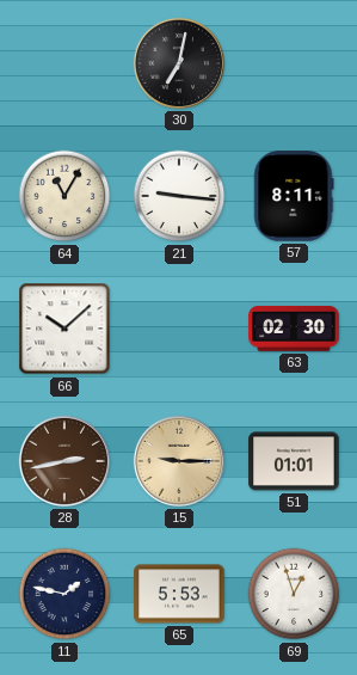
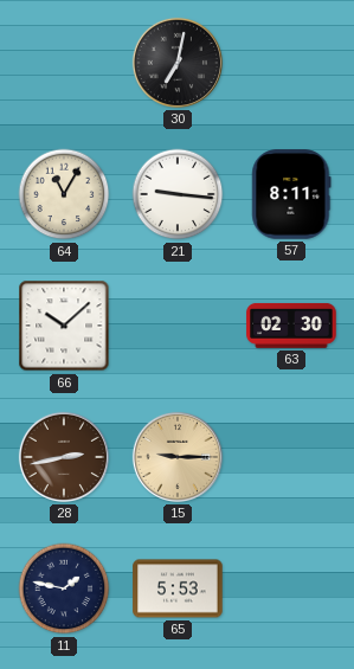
51: 01:01 -> none (294, 461)
69: 12:57 -> none (294, 594)
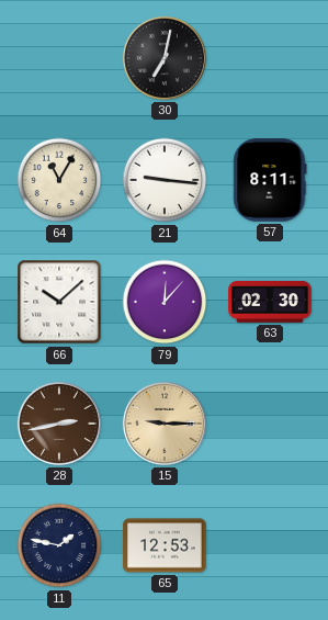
79: none -> 12:07 (165, 302)
65: 5:53 -> 12:53 (165, 545)
